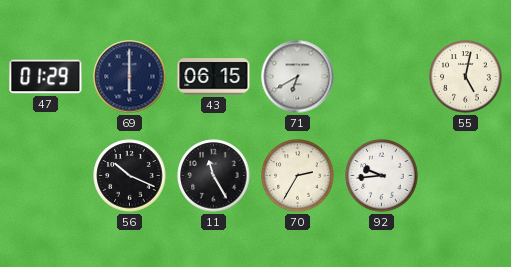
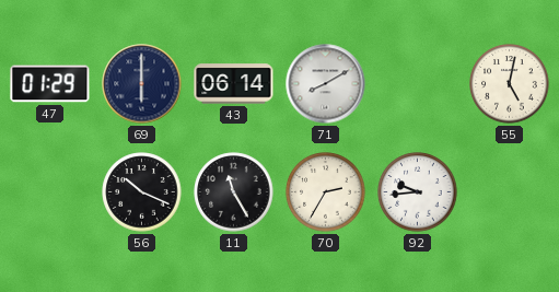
43: 06:15 -> 06:14 (234, 84)
71: 6:40 -> 8:10 (326, 84)
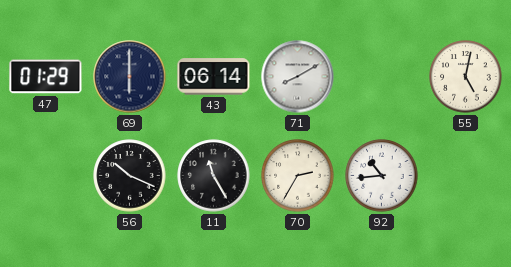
92: 9:44 -> 10:44 (382, 176)
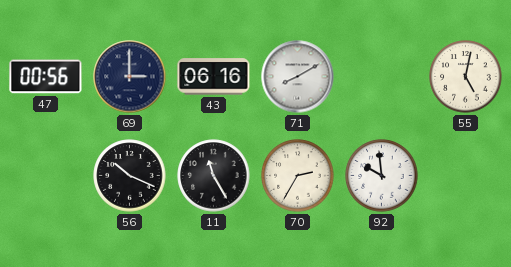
47: 01:29 -> 00:56 (46, 77)
69: 6:00 -> 3:00 (130, 77)
43: 06:14 -> 06:16 (214, 77)
92: 10:44 -> 9:59 (382, 176)
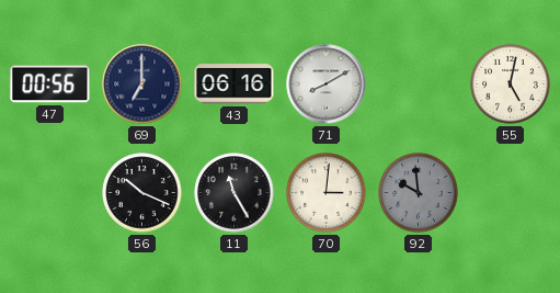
69: 3:00 -> 7:00 (142, 84)
70: 2:35 -> 3:01 (327, 193)
92 dial: white -> grey (419, 193)
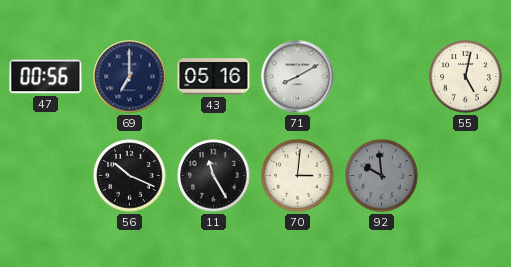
43: 06:16 -> 05:16 (214, 77)
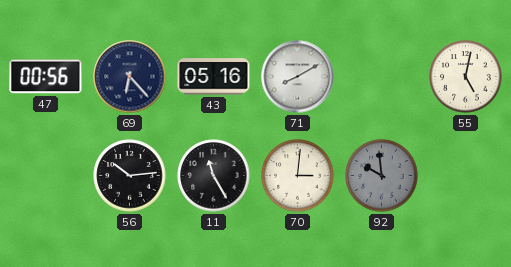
69: 7:00 -> 6:23 (130, 77)
56: 10:19 -> 10:14 (130, 176)
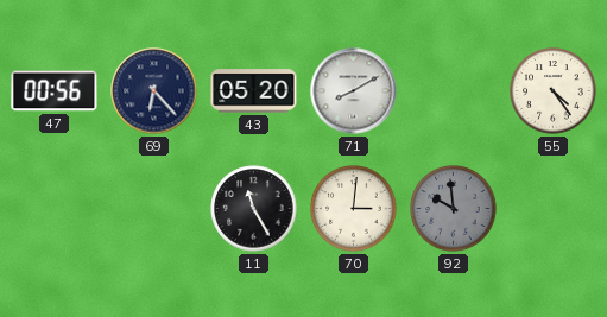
43: 05:16 -> 05:20 (254, 91)
55: 5:02 -> 4:24 (554, 91)
56: 10:14 -> none (130, 176)
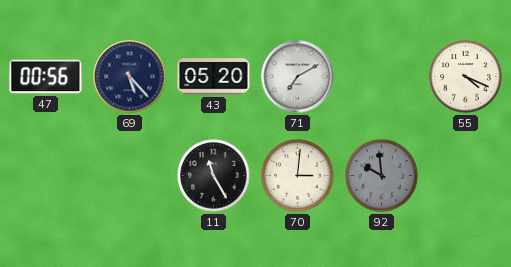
69: 6:23 -> 5:23 (130, 77)
71: 8:10 -> 7:10 (298, 77)
55: 4:24 -> 4:19 (466, 77)
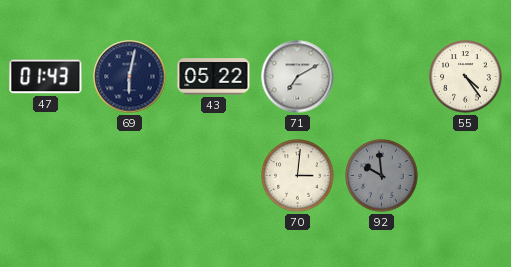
47: 00:56 -> 01:43 (46, 77)
69: 5:23 -> 6:02 (130, 77)
43: 05:20 -> 05:22 (214, 77)
55: 4:19 -> 4:24 (466, 77)
11: 11:25 -> none (214, 176)
